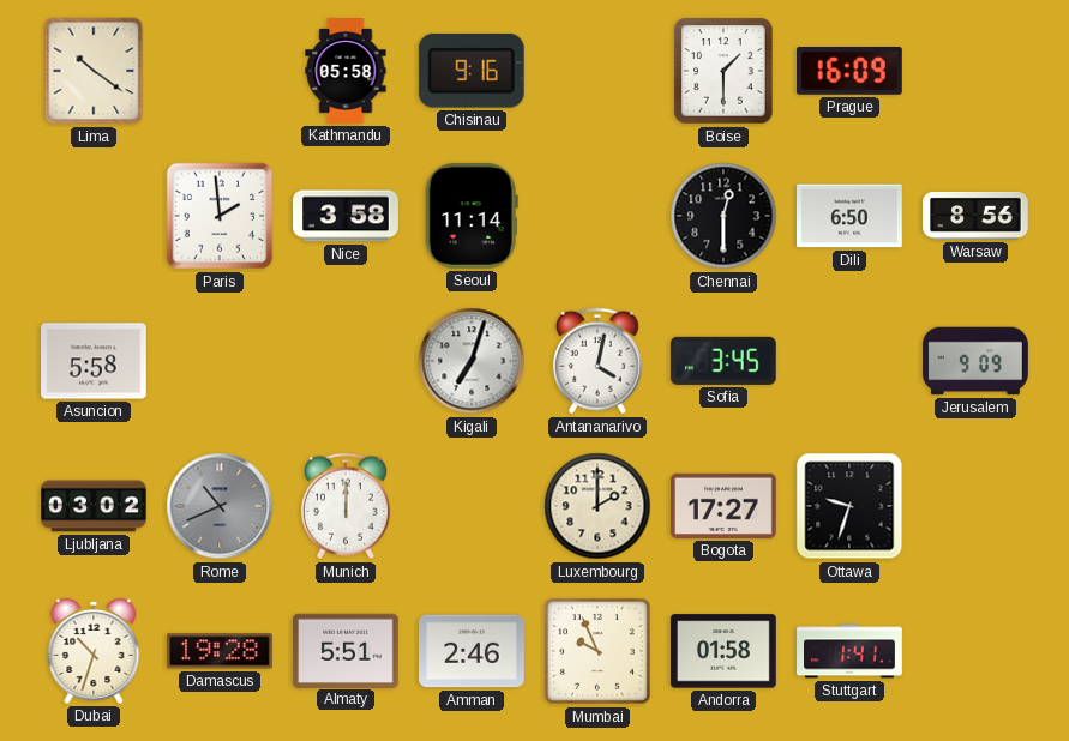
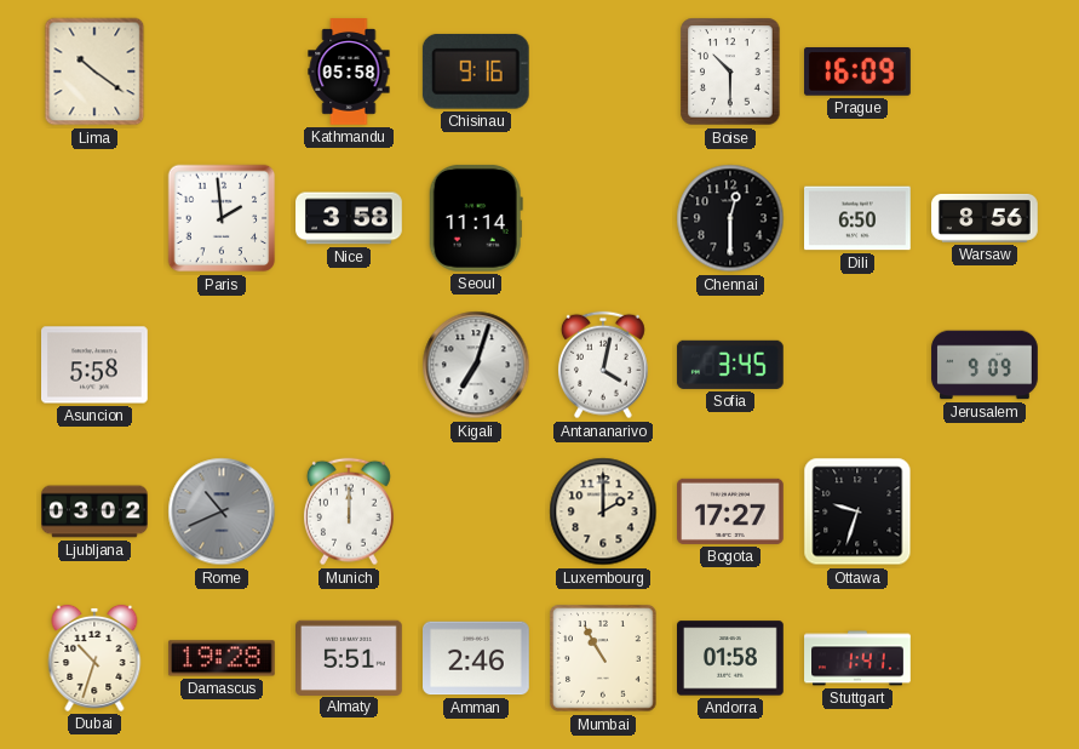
Boise: 1:30 -> 10:30 (730, 72)
Mumbai: 9:56 -> 10:55 (603, 658)
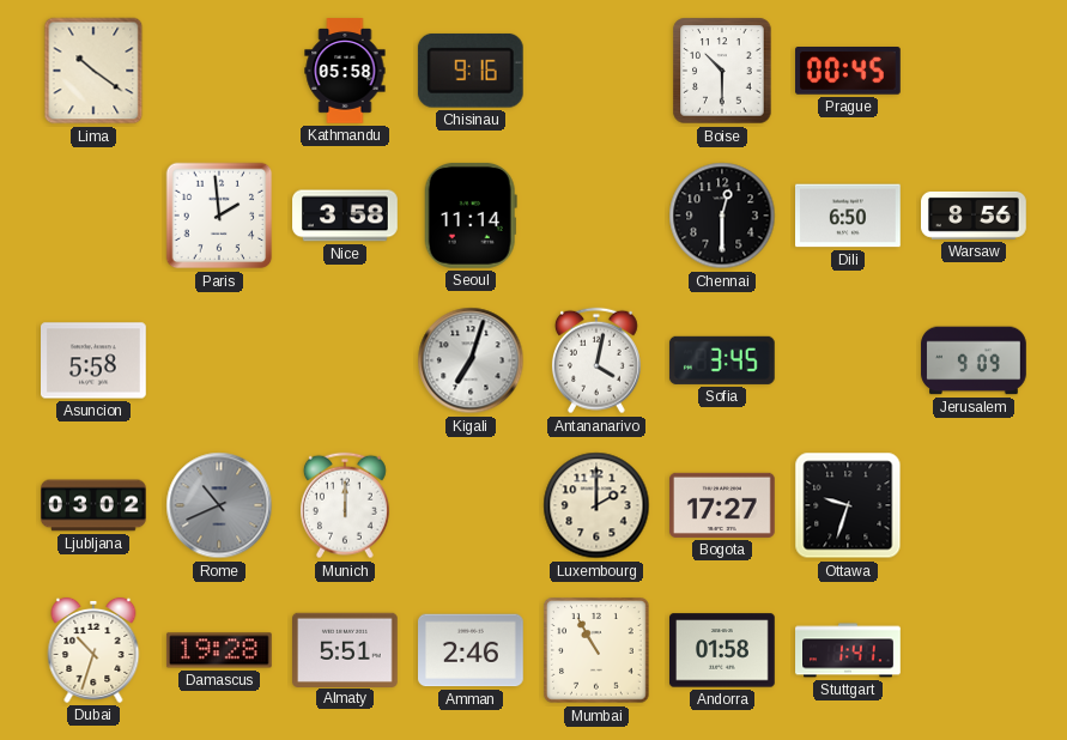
Prague: 16:09 -> 00:45 (849, 71)
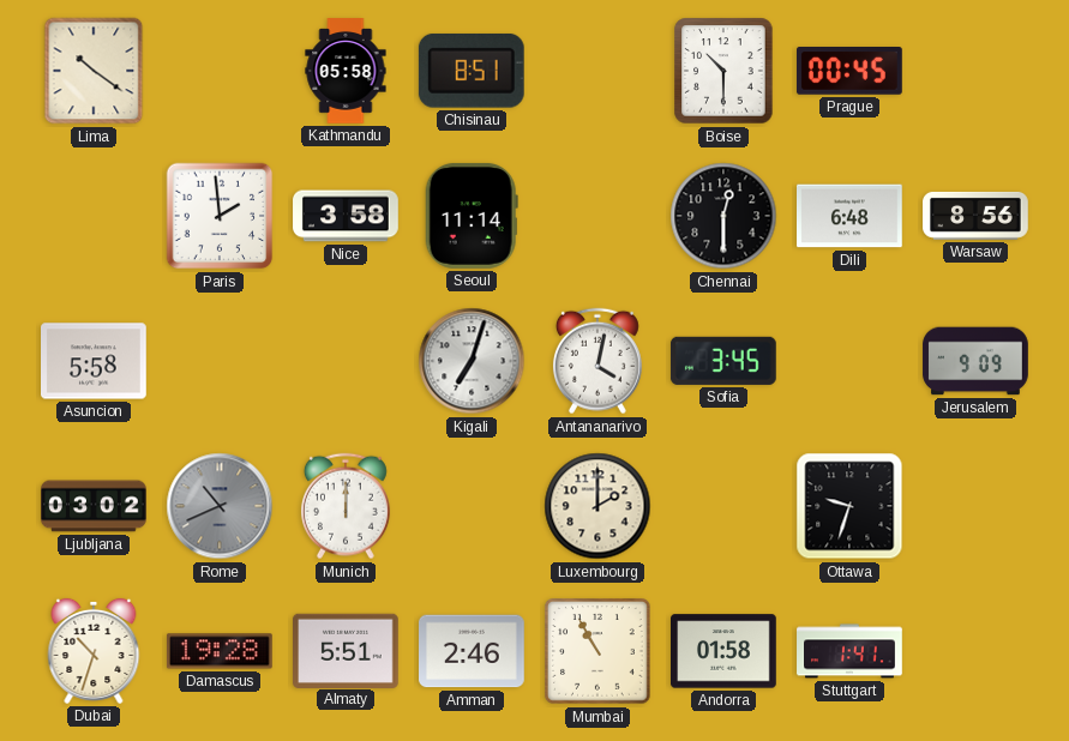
Chisinau: 9:16 -> 8:51 (472, 71)
Dili: 6:50 -> 6:48 (851, 216)
Bogota: 17:27 -> none (723, 505)
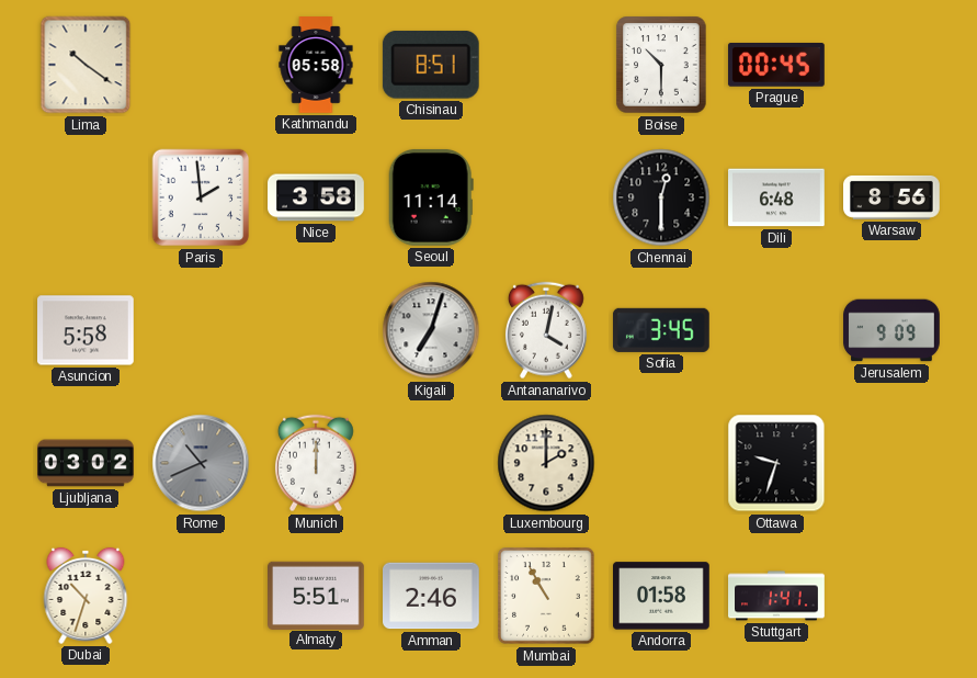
Damascus: 19:28 -> none (220, 651)
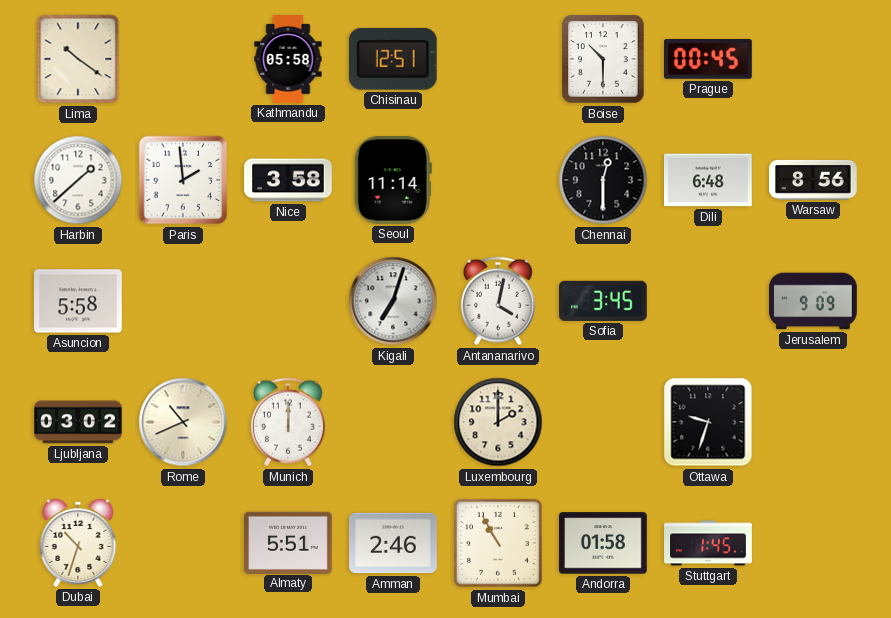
Chisinau: 8:51 -> 12:51 (393, 59)
Harbin: none -> 1:38 (78, 180)
Rome dial: grey -> cream (183, 422)
Stuttgart: 1:41 -> 1:45 (708, 543)
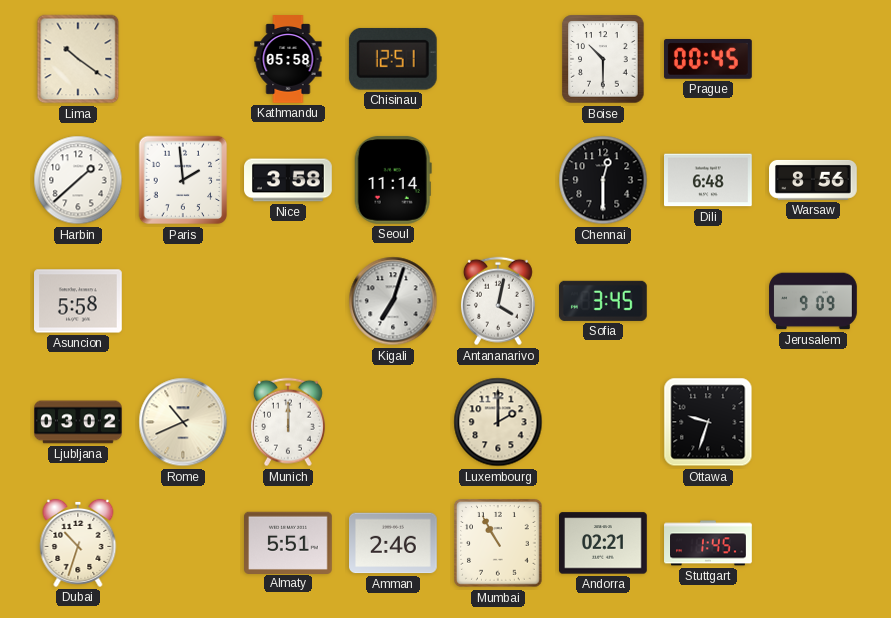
Andorra: 01:58 -> 02:21 (604, 543)
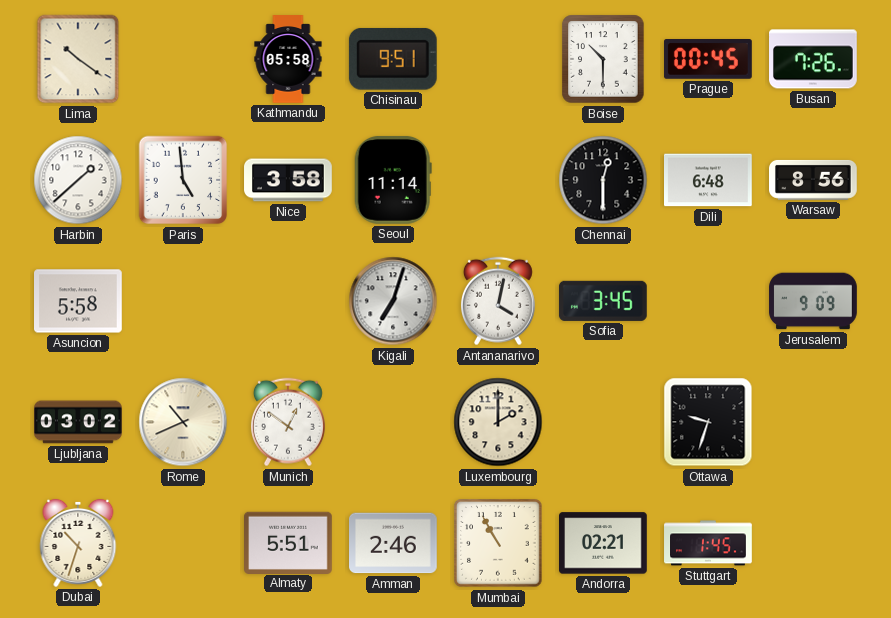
Chisinau: 12:51 -> 9:51 (393, 59)
Busan: none -> 7:26 (814, 59)
Paris: 1:59 -> 4:59 (183, 180)
Munich: 12:00 -> 12:51 (288, 422)
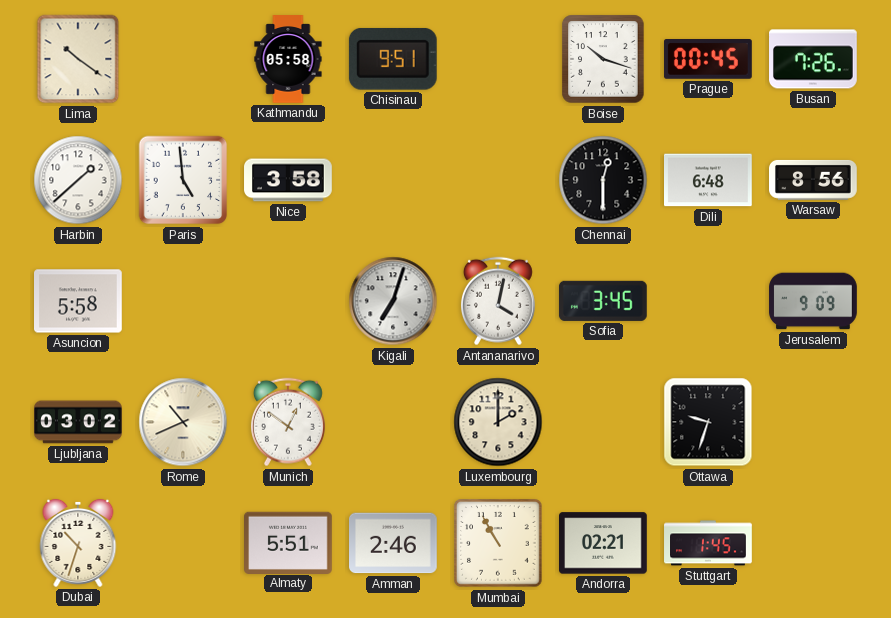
Boise: 10:30 -> 10:18 (603, 59)
Seoul: 11:14 -> none (393, 180)
